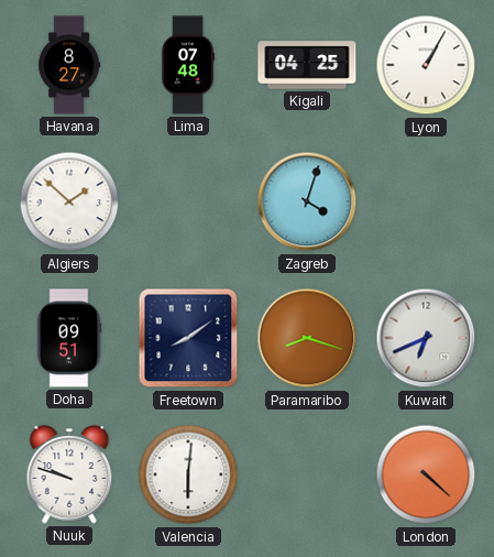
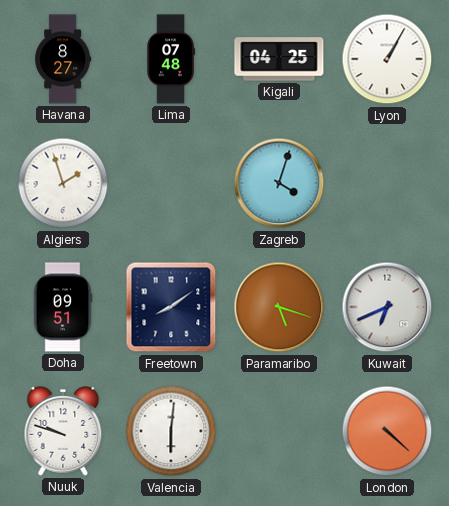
Algiers: 1:52 -> 1:57 (63, 183)
Paramaribo: 8:18 -> 5:18 (279, 307)
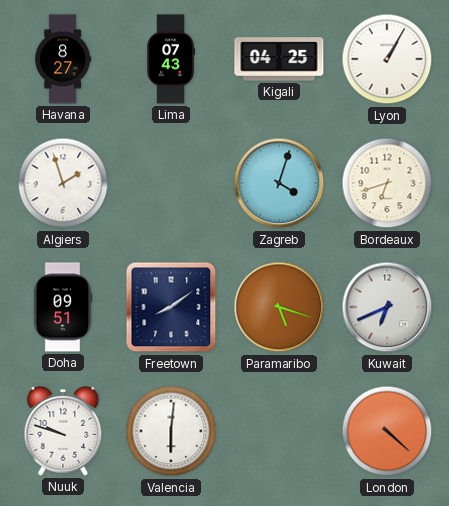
Lima: 07:48 -> 07:43 (171, 59)
Bordeaux: none -> 6:42 (387, 183)
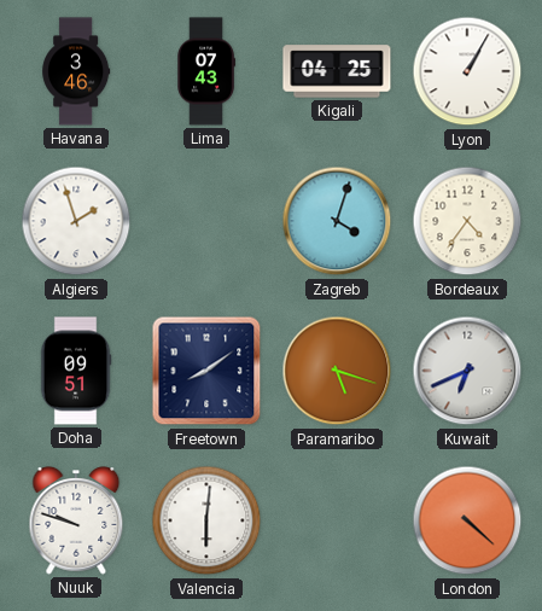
Havana: 8:27 -> 3:46 (76, 71)
Bordeaux: 6:42 -> 4:36 (467, 221)
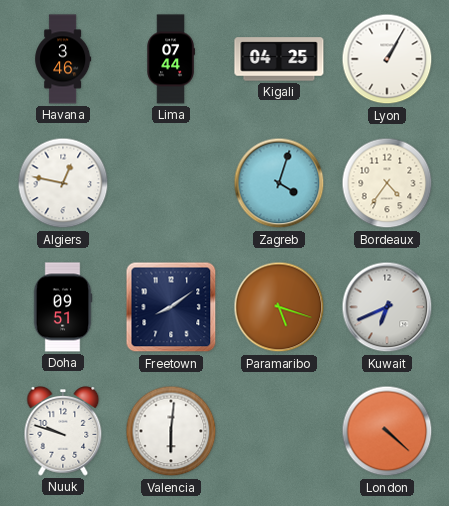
Lima: 07:43 -> 07:44 (171, 59)
Algiers: 1:57 -> 12:47 (63, 183)
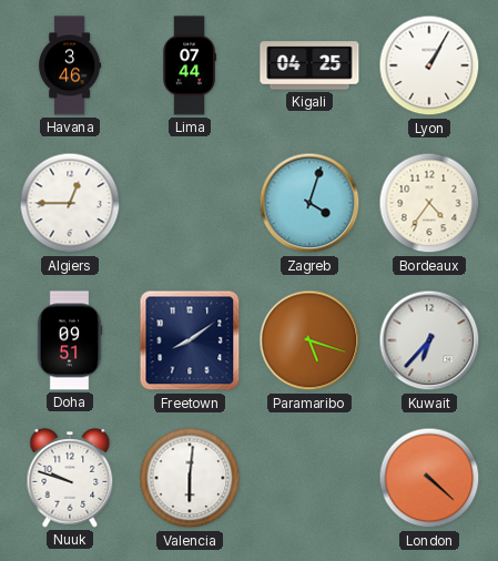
Algiers: 12:47 -> 12:45 (70, 203)
Kuwait: 6:41 -> 6:37 (429, 340)
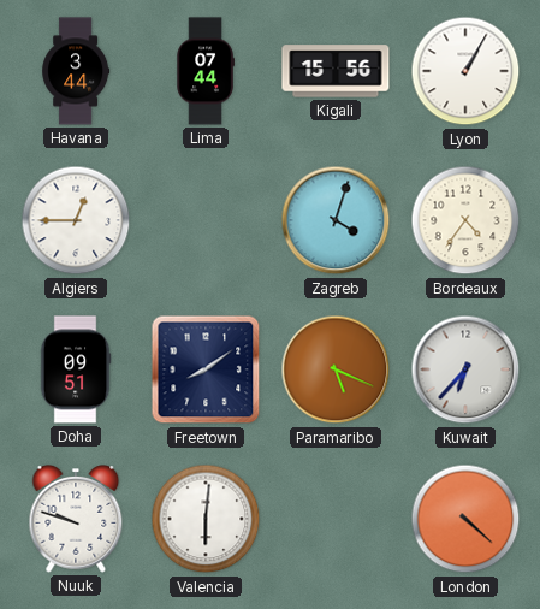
Havana: 3:46 -> 3:44 (76, 71)
Kigali: 04:25 -> 15:56 (336, 71)
Paramaribo: 5:18 -> 5:19 (336, 369)
